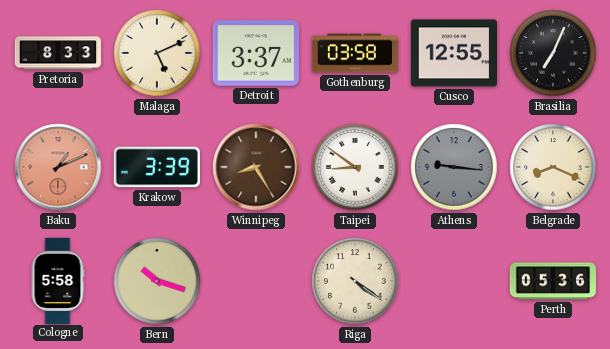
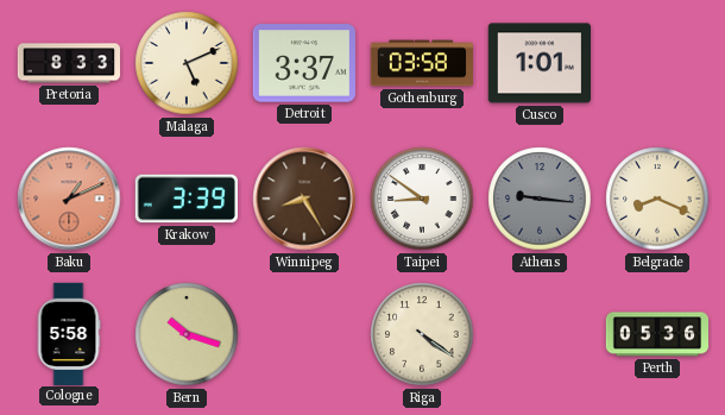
Cusco: 12:55 -> 1:01 (538, 63)
Brasilia: 7:04 -> none (553, 53)
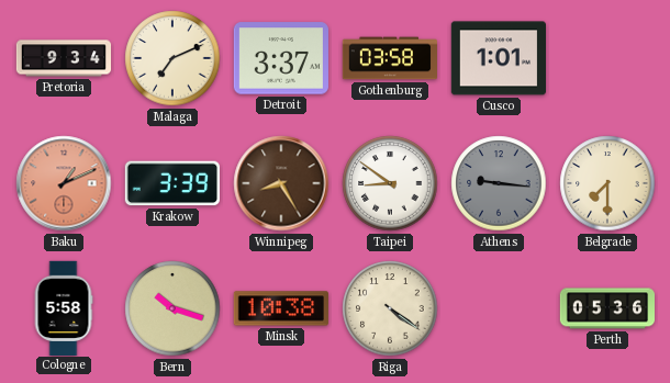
Pretoria: 8:33 -> 9:34 (64, 58)
Malaga: 5:11 -> 7:11 (172, 58)
Belgrade: 8:19 -> 7:30 (607, 183)
Minsk: none -> 10:38 (281, 308)
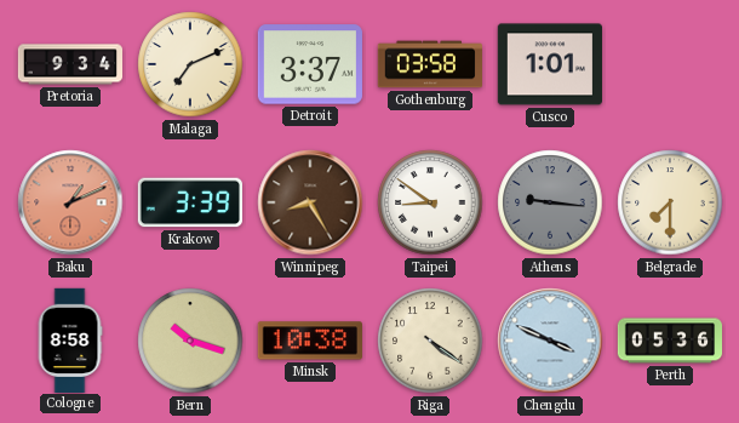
Cologne: 5:58 -> 8:58 (70, 339)
Chengdu: none -> 3:49 (550, 341)
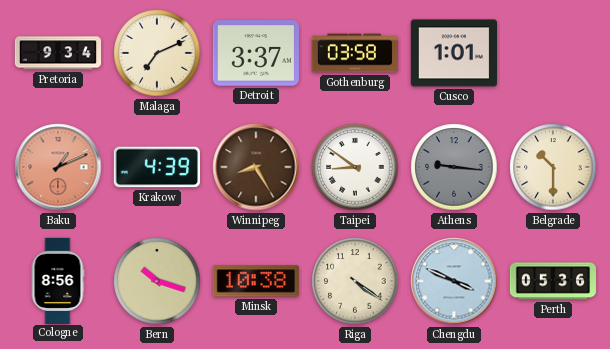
Krakow: 3:39 -> 4:39 (156, 167)
Belgrade: 7:30 -> 10:30 (553, 167)
Cologne: 8:58 -> 8:56 (58, 280)
